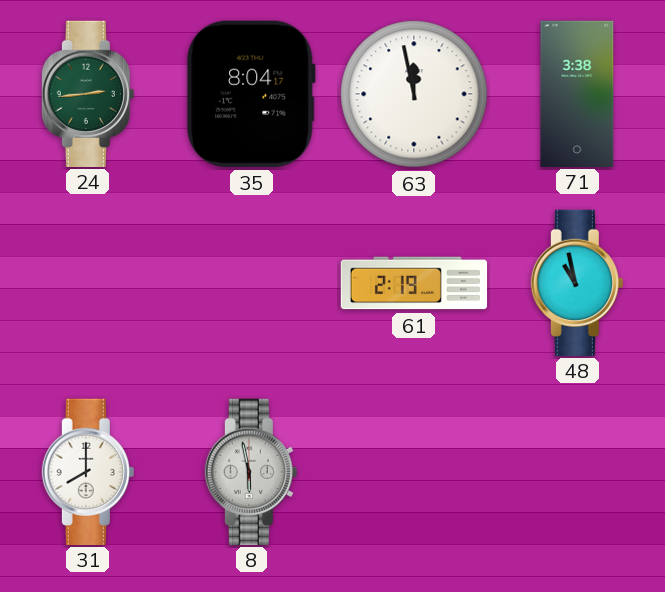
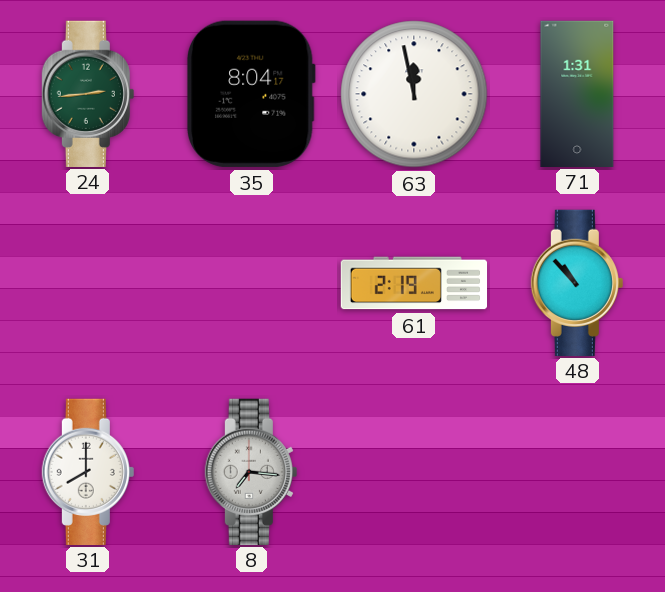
71: 3:38 -> 1:31 (577, 93)
48: 10:58 -> 10:53 (577, 282)
8: 5:58 -> 7:16 (251, 471)
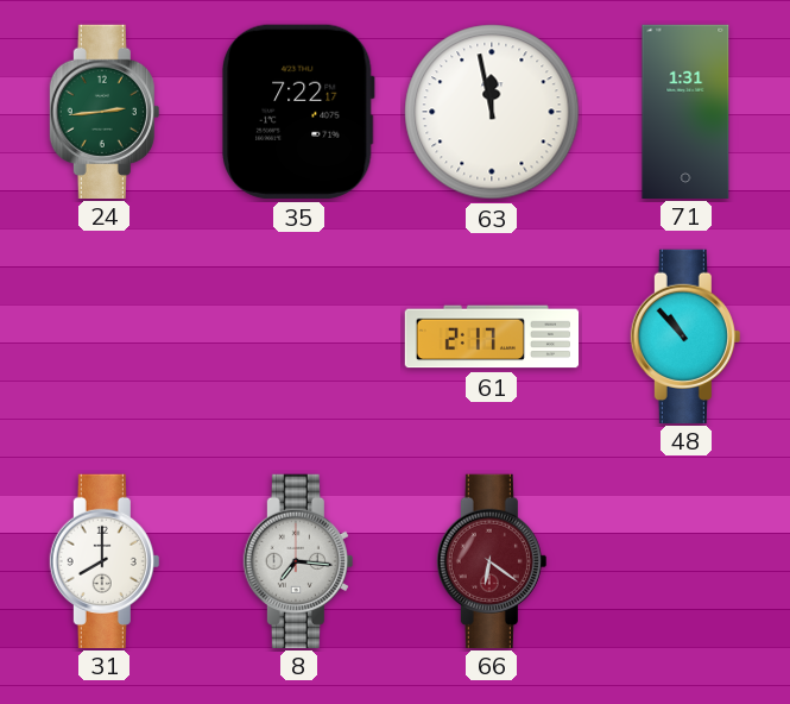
35: 8:04 -> 7:22 (298, 112)
61: 2:19 -> 2:17 (492, 337)
66: none -> 6:21 (492, 560)
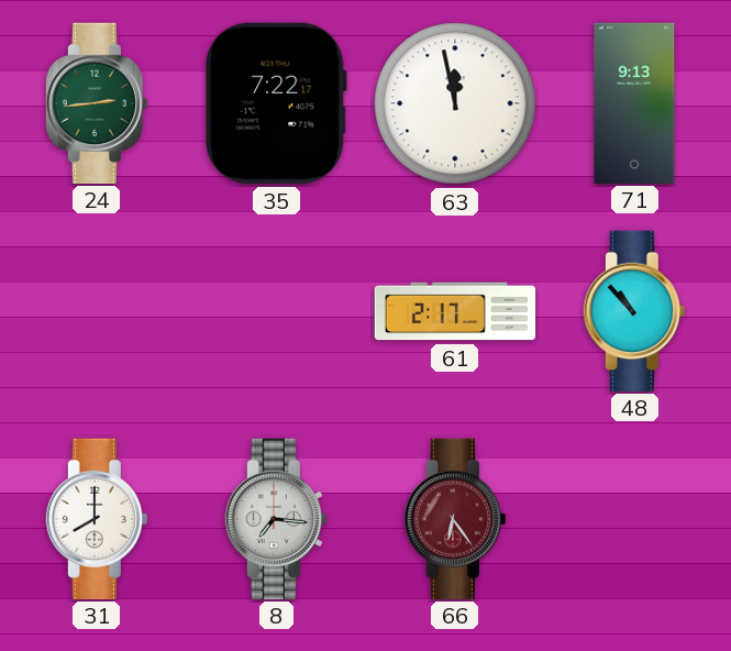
71: 1:31 -> 9:13 (634, 102)
66: 6:21 -> 6:24 (455, 518)
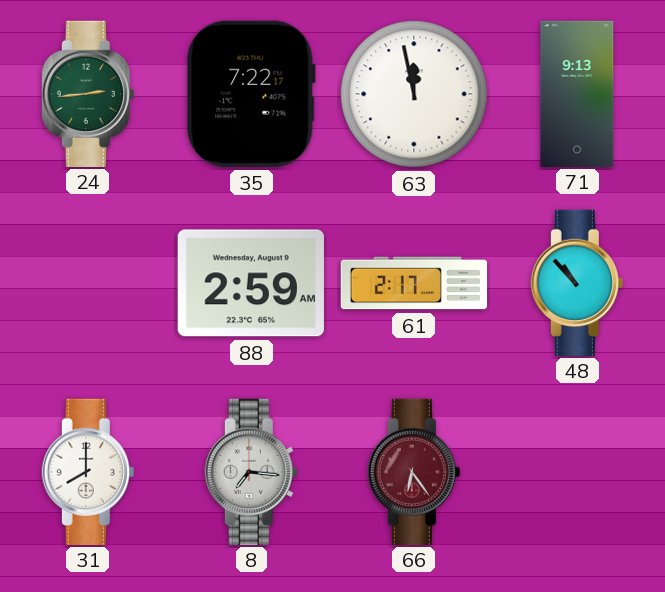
88: none -> 2:59 (251, 283)
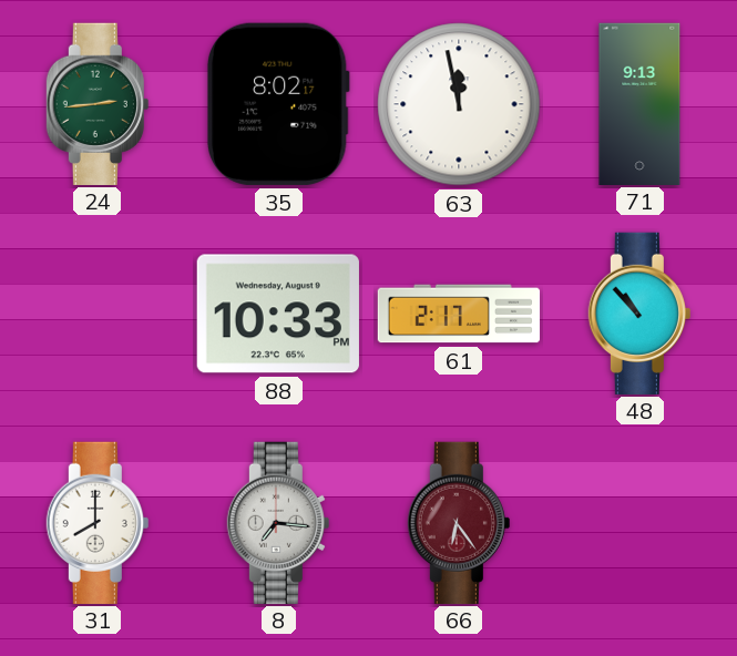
35: 7:22 -> 8:02 (278, 104)
88: 2:59 -> 10:33 (278, 314)
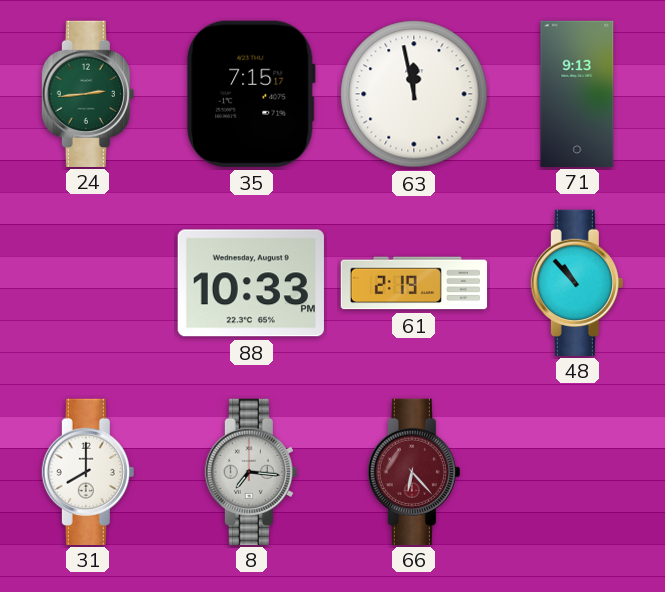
35: 8:02 -> 7:15 (251, 94)
61: 2:17 -> 2:19 (414, 283)
66: 6:24 -> 6:23 (414, 471)
